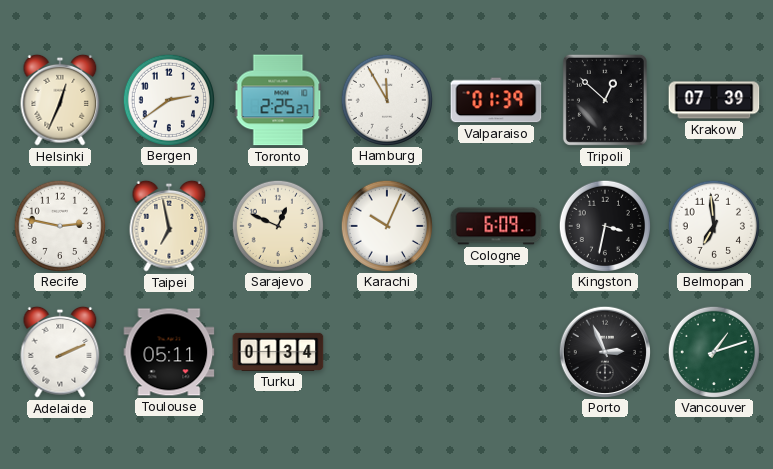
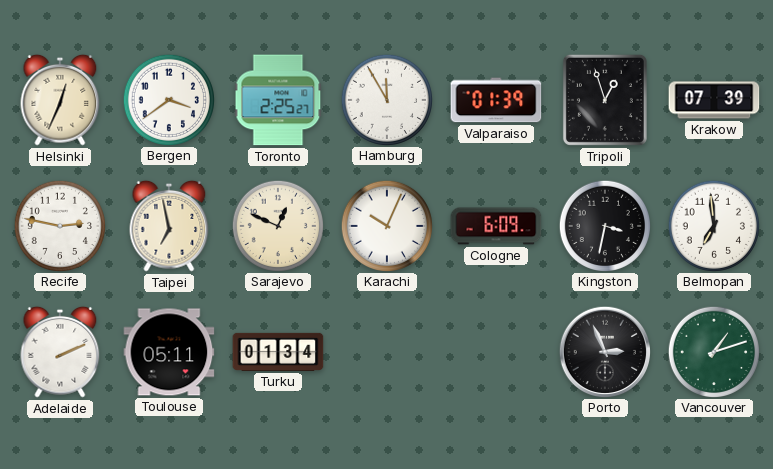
Bergen: 2:39 -> 3:39 (168, 99)
Tripoli: 12:52 -> 12:57 (605, 100)
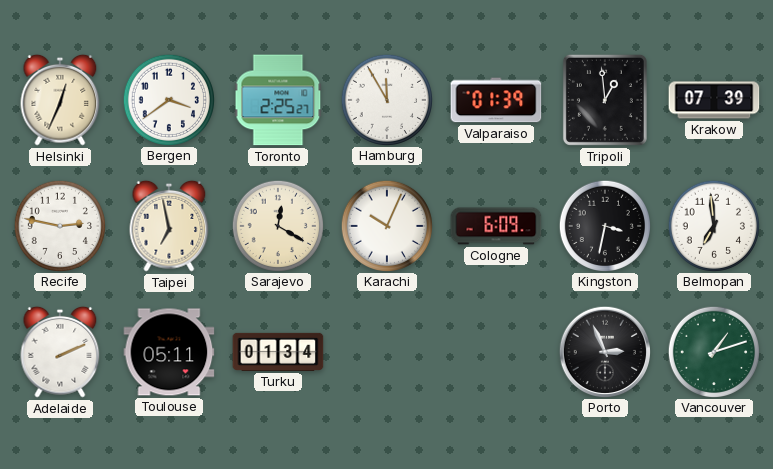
Tripoli: 12:57 -> 12:59 (605, 100)
Sarajevo: 12:49 -> 12:20 (277, 225)
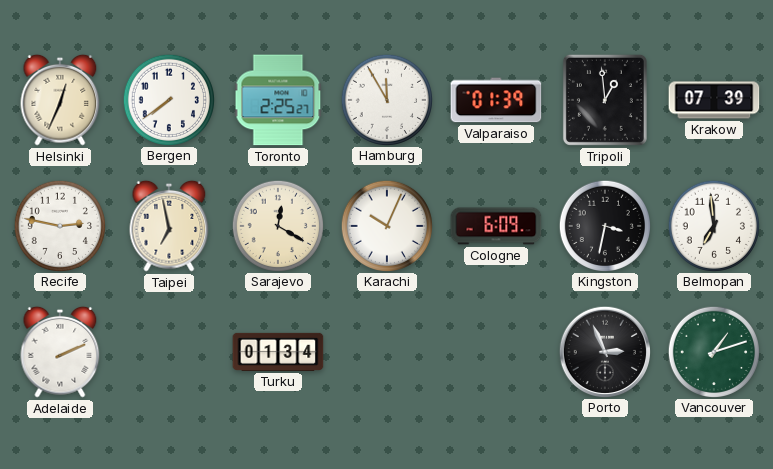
Bergen: 3:39 -> 7:39 (168, 99)
Toulouse: 05:11 -> none (169, 352)
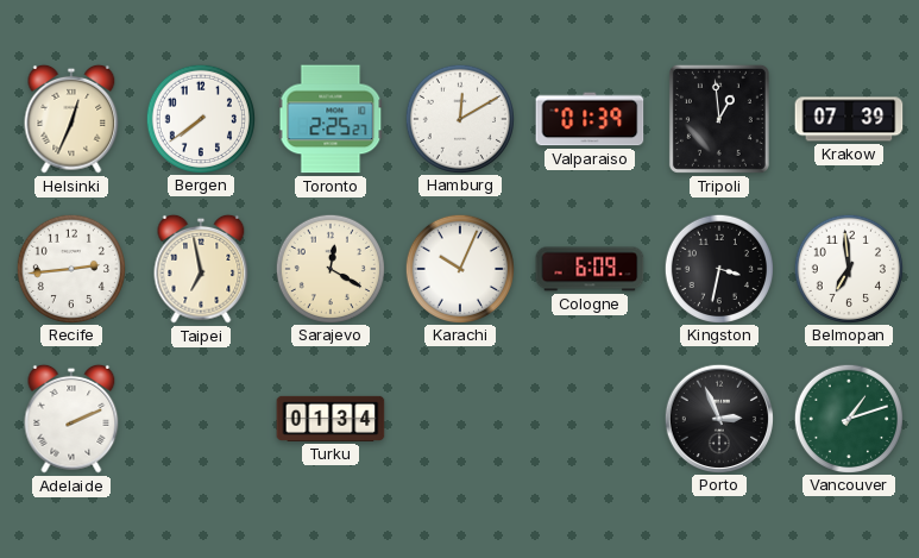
Hamburg: 11:55 -> 12:10 (459, 118)
Recife: 2:47 -> 2:44 (70, 268)
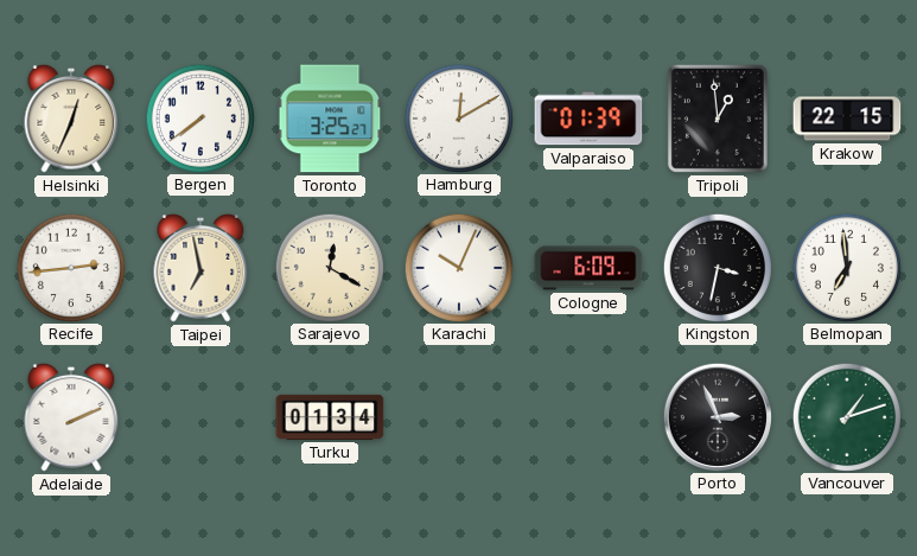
Toronto: 2:25 -> 3:25 (330, 119)
Krakow: 07:39 -> 22:15 (847, 119)
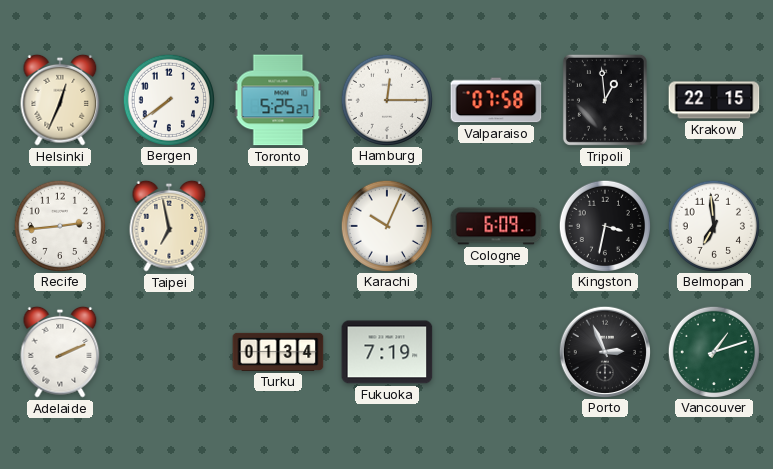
Toronto: 3:25 -> 5:25 (278, 100)
Hamburg: 12:10 -> 12:15 (386, 99)
Valparaiso: 01:39 -> 07:58 (496, 100)
Sarajevo: 12:20 -> none (329, 267)
Fukuoka: none -> 7:19 (387, 352)
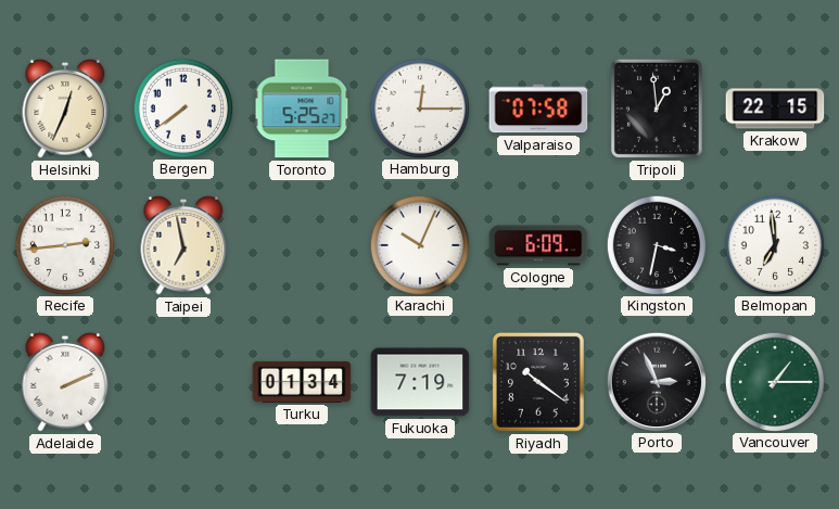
Riyadh: none -> 10:21 (538, 382)
Vancouver: 1:12 -> 1:15 (774, 381)
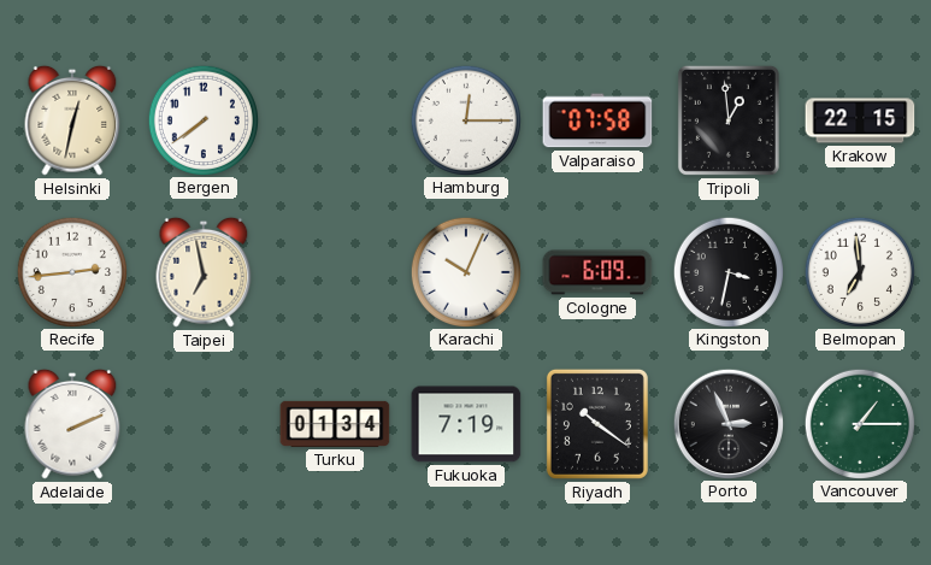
Helsinki: 12:34 -> 12:32 (72, 120)
Toronto: 5:25 -> none (302, 109)
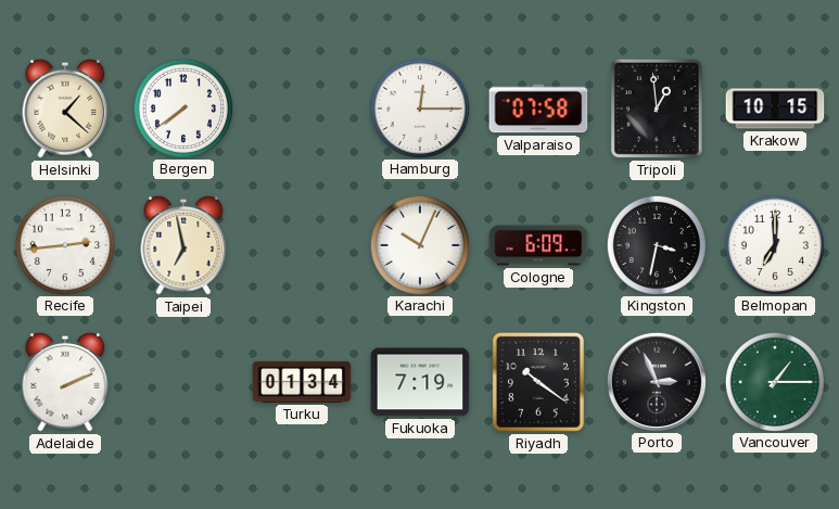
Helsinki: 12:32 -> 1:22 (65, 109)
Krakow: 22:15 -> 10:15 (775, 109)
Belmopan: 6:59 -> 7:00 (774, 244)
